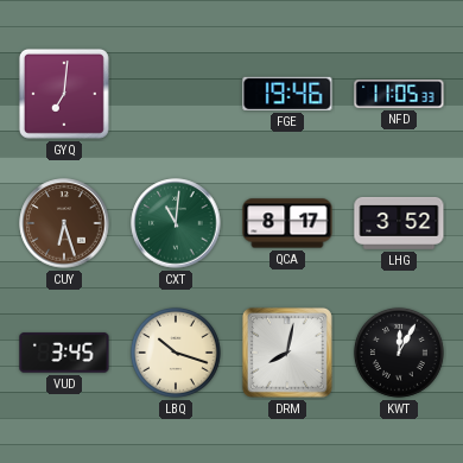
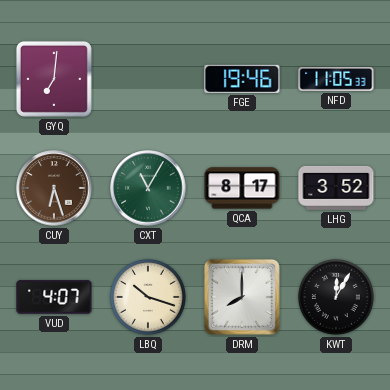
CXT: 11:01 -> 11:05 (148, 188)
VUD: 3:45 -> 4:07 (54, 297)
DRM: 8:02 -> 8:00 (242, 297)
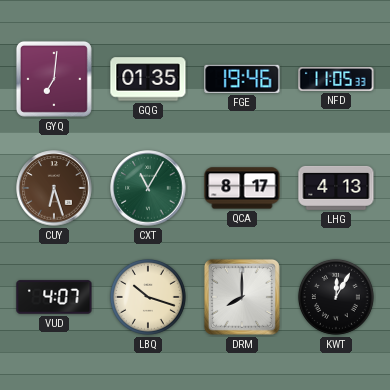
GQG: none -> 01:35 (148, 79)
LHG: 3:52 -> 4:13 (336, 188)
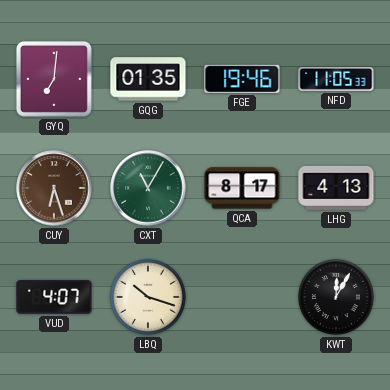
DRM: 8:00 -> none (242, 297)
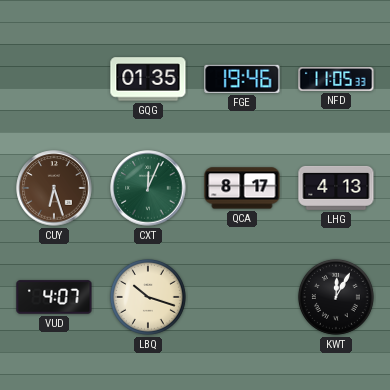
GYQ: 7:01 -> none (54, 79)
CXT: 11:05 -> 12:04 (148, 188)
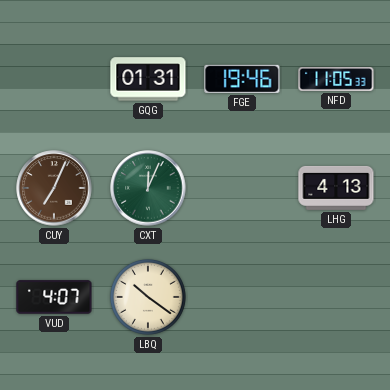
GQG: 01:35 -> 01:31 (148, 79)
CUY: 6:27 -> 7:04 (54, 188)
QCA: 8:17 -> none (242, 188)
LBQ: 10:18 -> 10:21 (148, 297)
KWT: 12:05 -> none (336, 297)
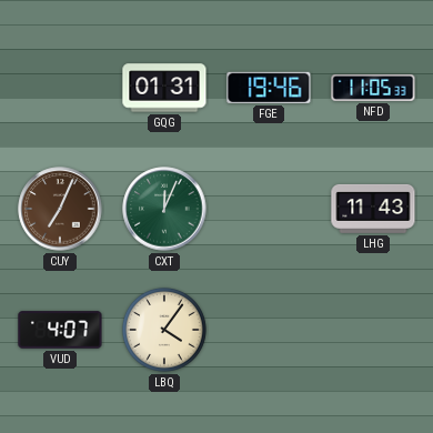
LHG: 4:13 -> 11:43 (373, 209)
LBQ: 10:21 -> 4:06 (164, 330)
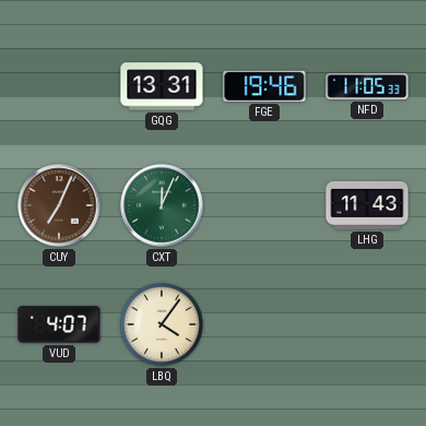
GQG: 01:31 -> 13:31 (162, 86)
